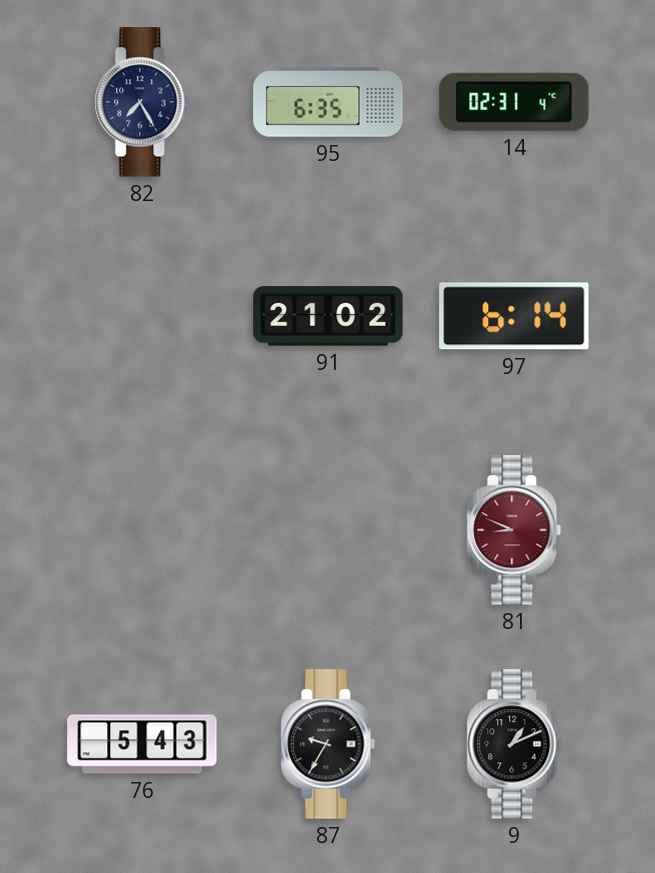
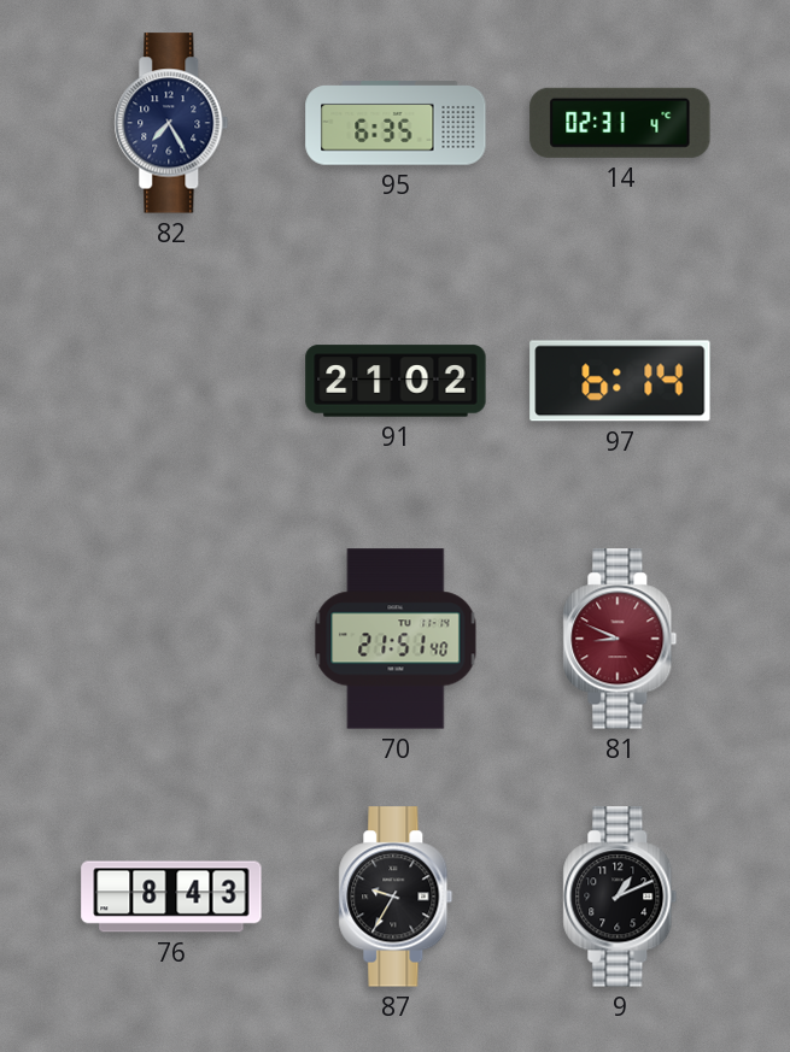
70: none -> 21:51 (396, 639)
76: 5:43 -> 8:43 (171, 897)
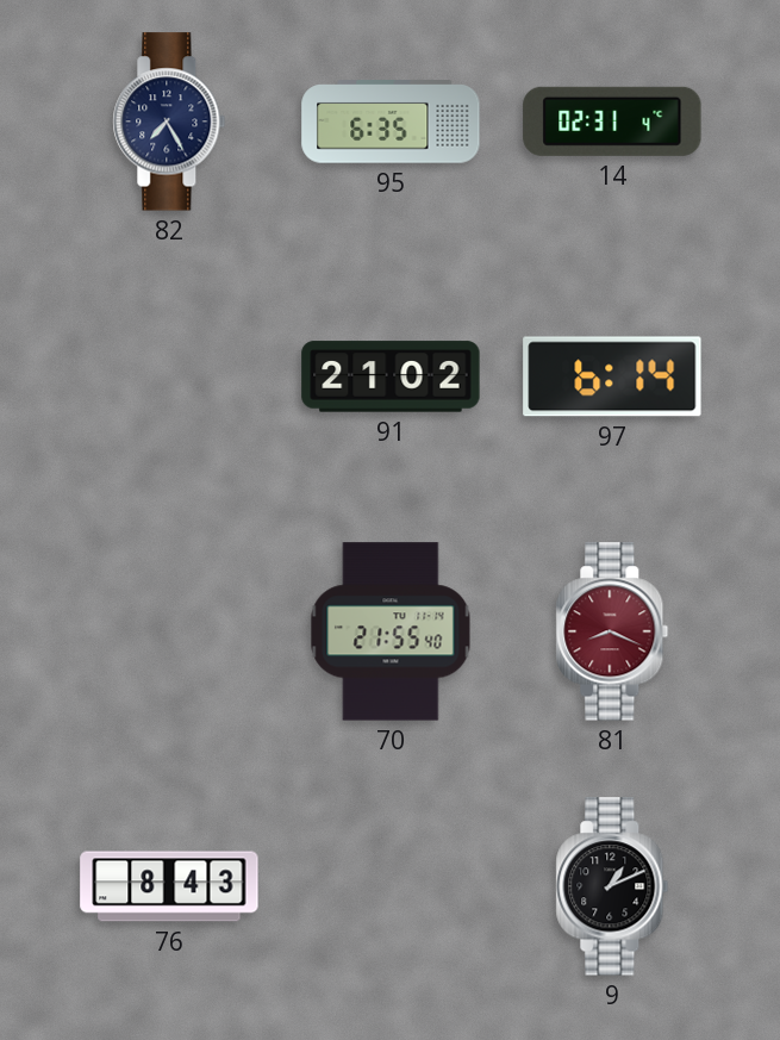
70: 21:51 -> 21:55 (391, 631)
81: 8:49 -> 8:19 (612, 631)
87: 9:35 -> none (396, 897)
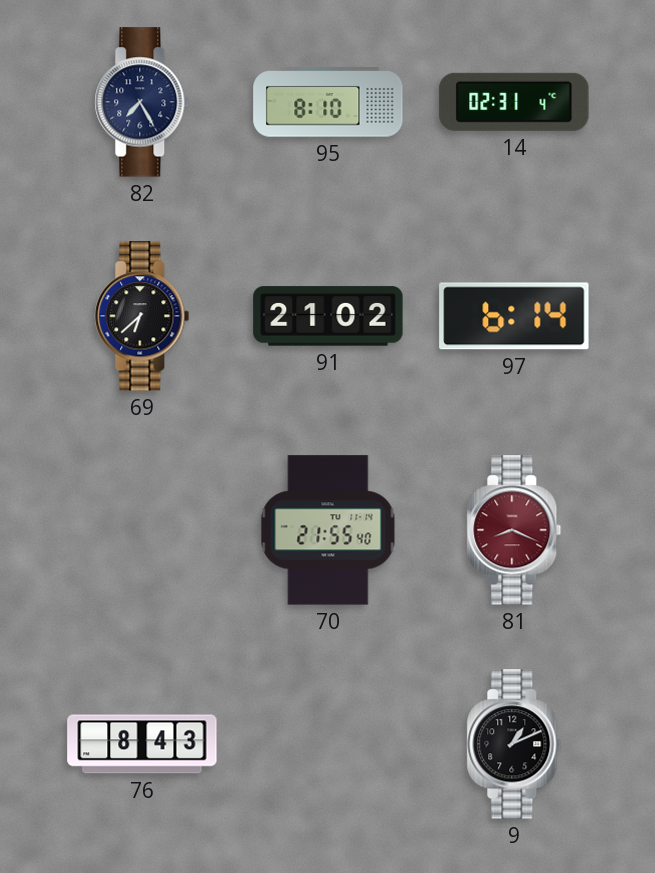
95: 6:35 -> 8:10 (328, 102)
69: none -> 6:38 (142, 316)
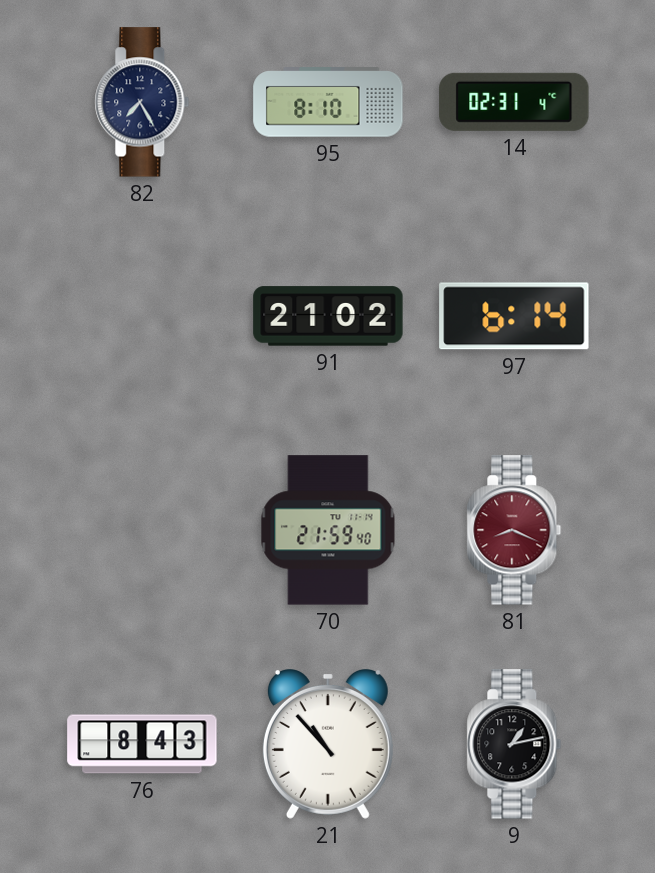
69: 6:38 -> none (142, 316)
70: 21:55 -> 21:59 (328, 530)
21: none -> 10:53 (328, 745)
9: 1:11 -> 1:13 (514, 744)
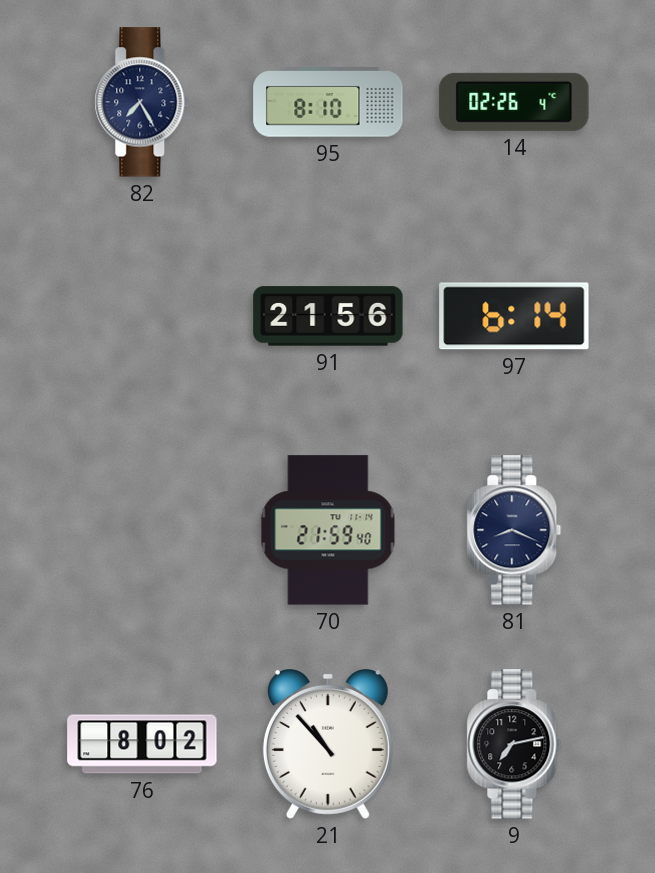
14: 02:31 -> 02:26 (514, 102)
91: 21:02 -> 21:56 (328, 316)
81 dial: burgundy -> navy (514, 530)
76: 8:43 -> 8:02 (142, 744)
9: 1:13 -> 7:13 (514, 744)
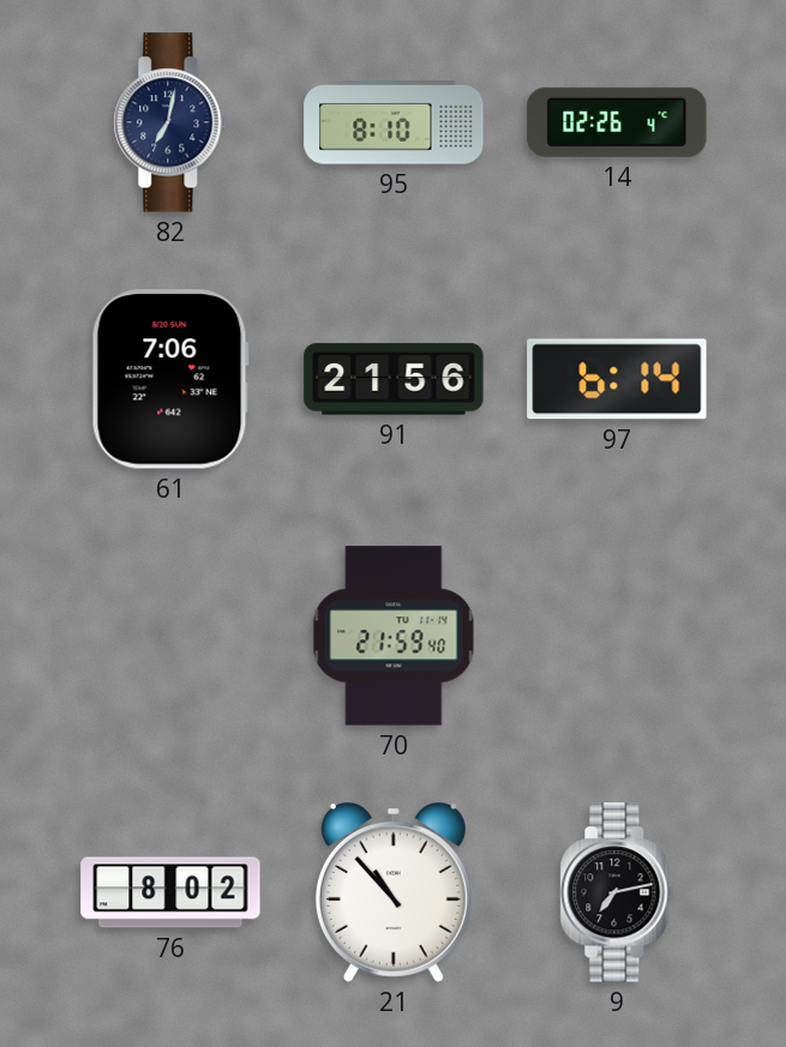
82: 7:25 -> 7:02 (170, 122)
61: none -> 7:06 (170, 379)
81: 8:19 -> none (514, 530)
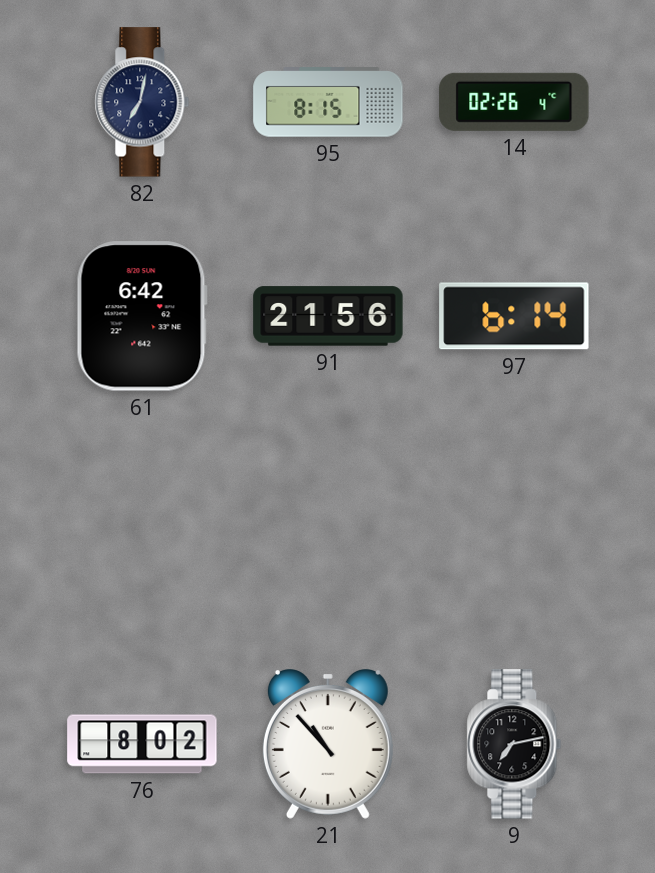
95: 8:10 -> 8:15 (328, 102)
61: 7:06 -> 6:42 (142, 316)
70: 21:59 -> none (394, 636)
